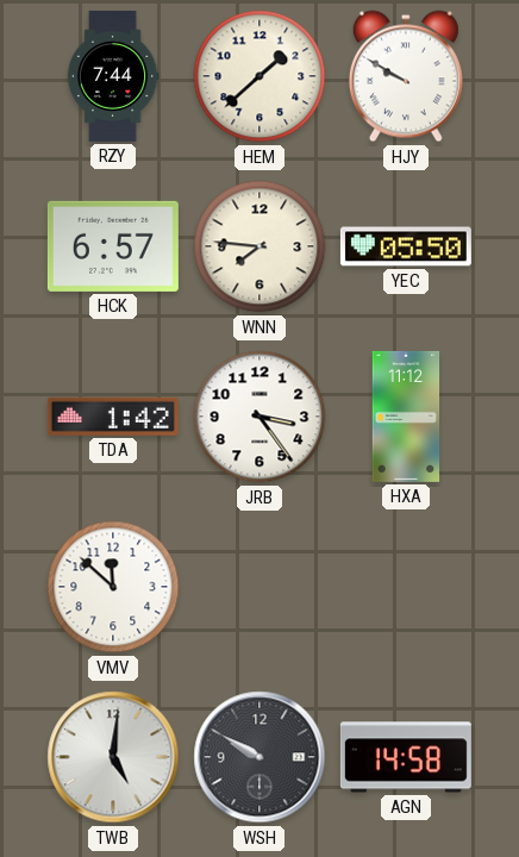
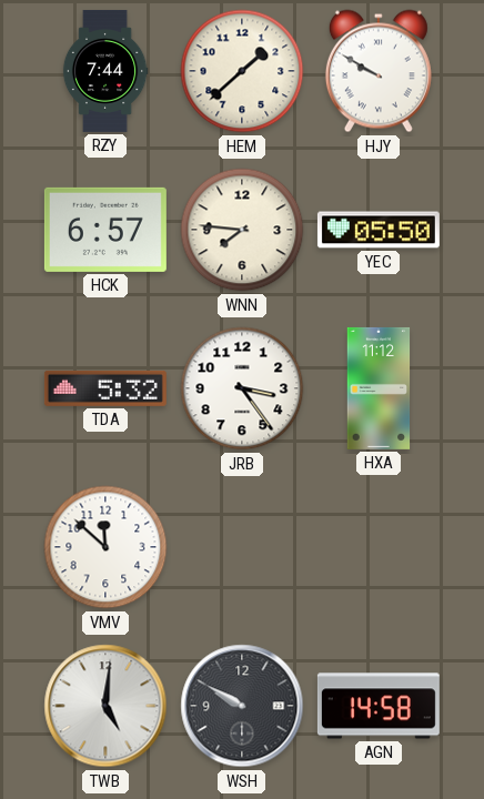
TDA: 1:42 -> 5:32 (105, 388)
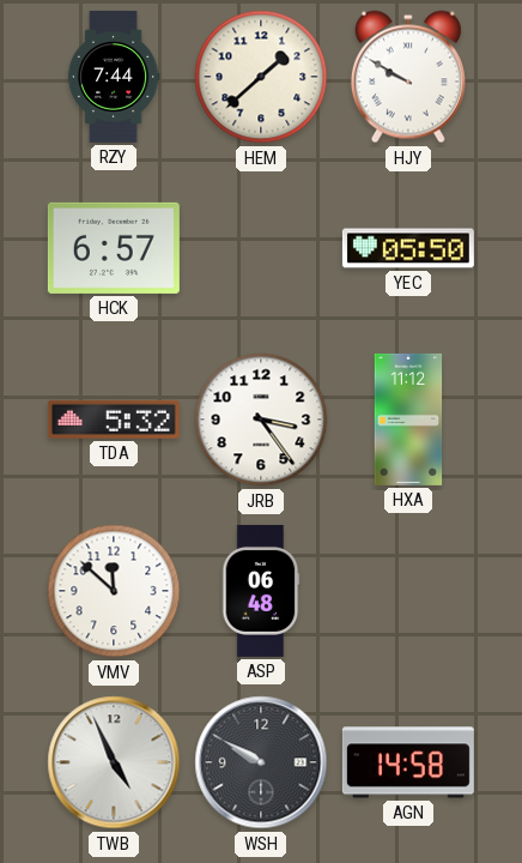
WNN: 7:46 -> none (242, 230)
ASP: none -> 06:48 (261, 591)
TWB: 5:01 -> 4:56 (114, 762)
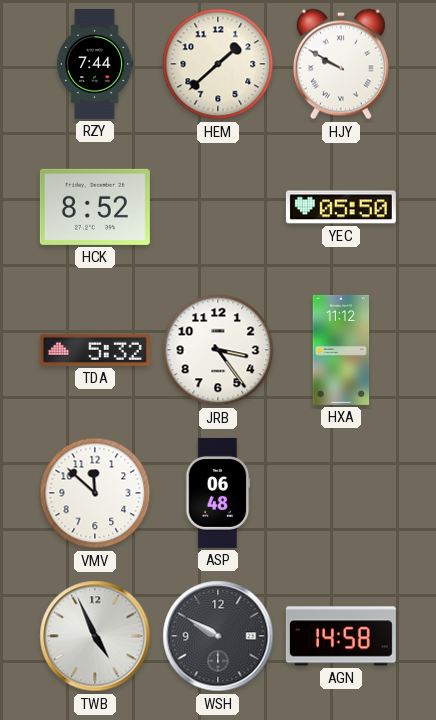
HCK: 6:57 -> 8:52 (95, 207)
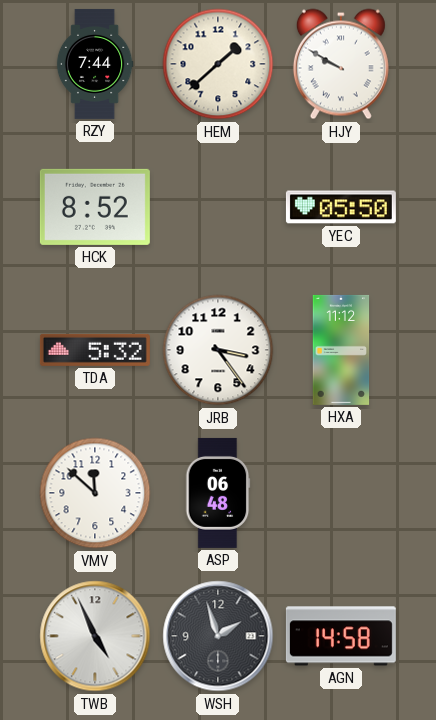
WSH: 9:50 -> 1:57 (218, 636)
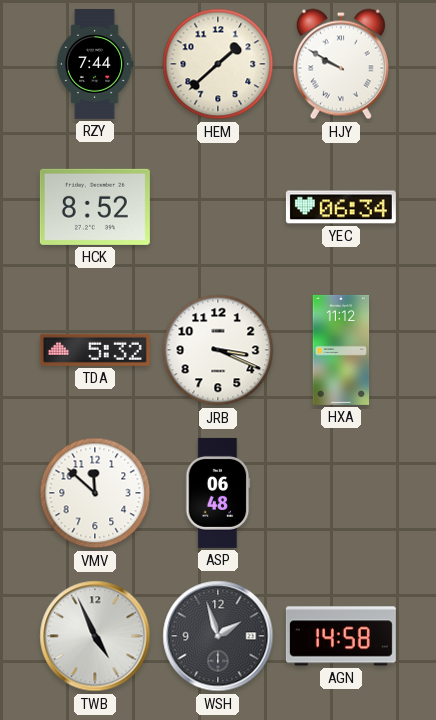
YEC: 05:50 -> 06:34 (341, 207)
JRB: 3:24 -> 3:19 (218, 350)
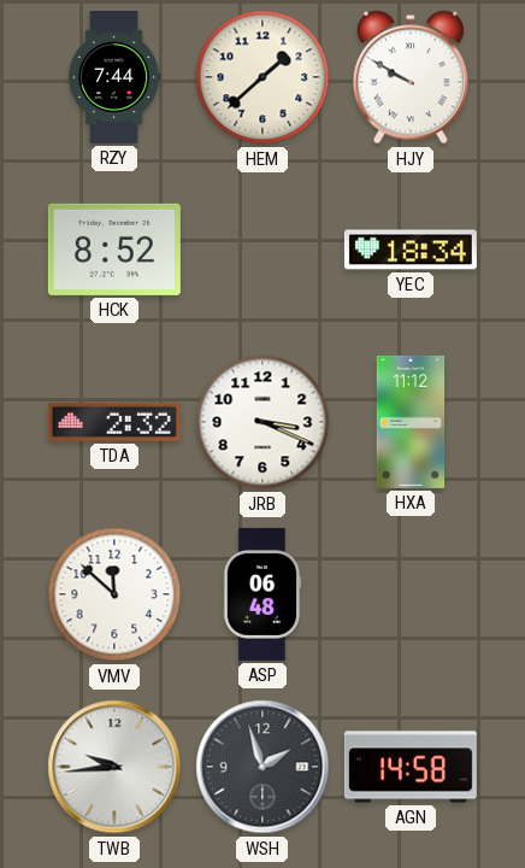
YEC: 06:34 -> 18:34 (411, 250)
TDA: 5:32 -> 2:32 (114, 422)
TWB: 4:56 -> 9:44 (114, 767)
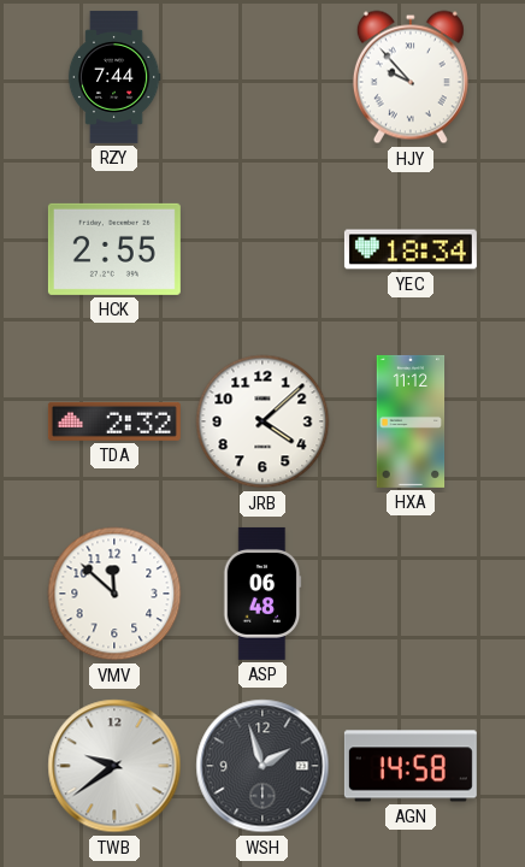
HEM: 1:38 -> none (262, 77)
HJY: 9:50 -> 9:53 (411, 77)
HCK: 8:52 -> 2:55 (114, 249)
JRB: 3:19 -> 4:08 (262, 421)
TWB: 9:44 -> 9:39 (114, 766)
